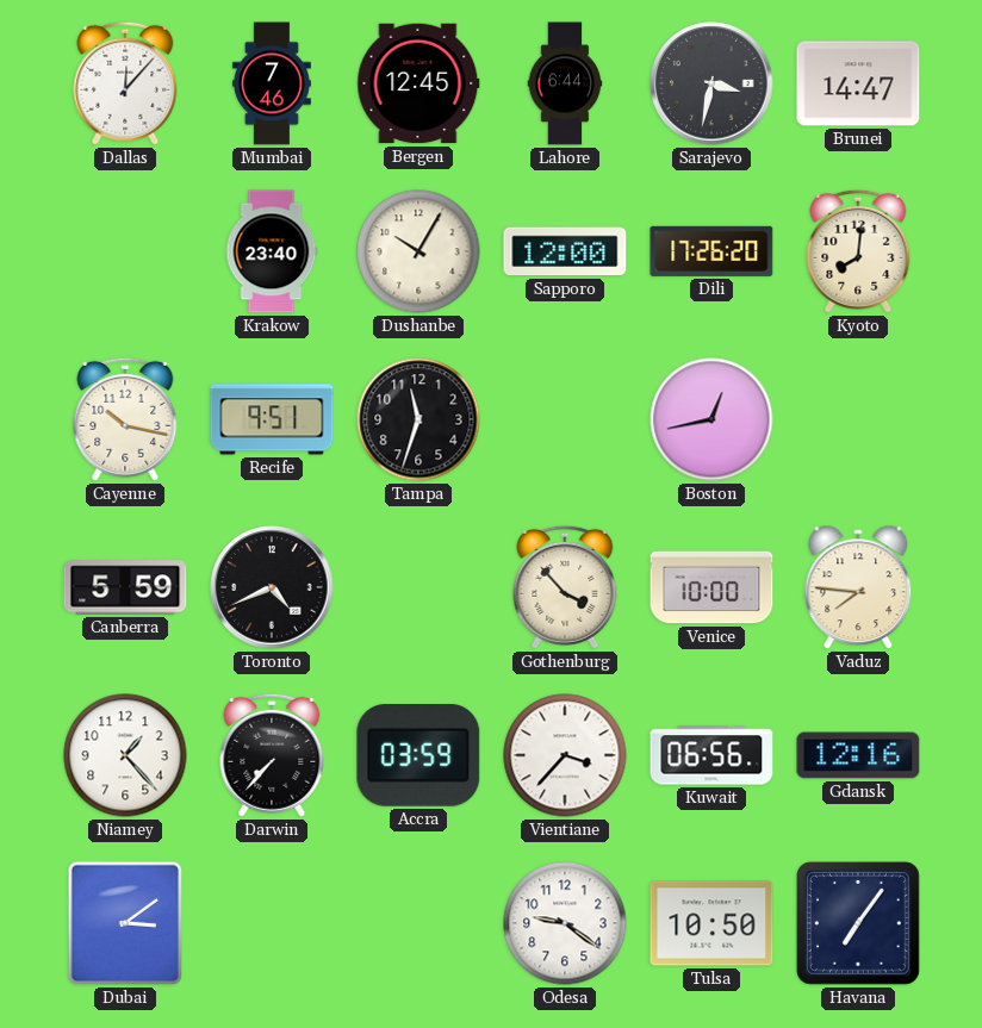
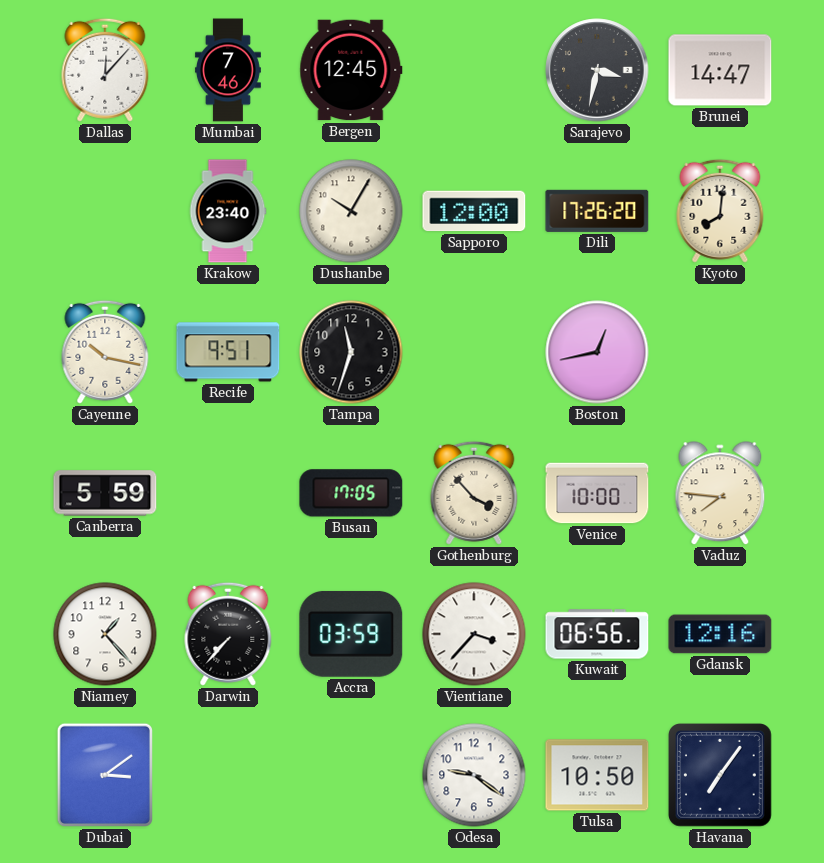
Lahore: 6:44 -> none (565, 83)
Toronto: 4:41 -> none (272, 587)
Busan: none -> 17:05 (351, 493)
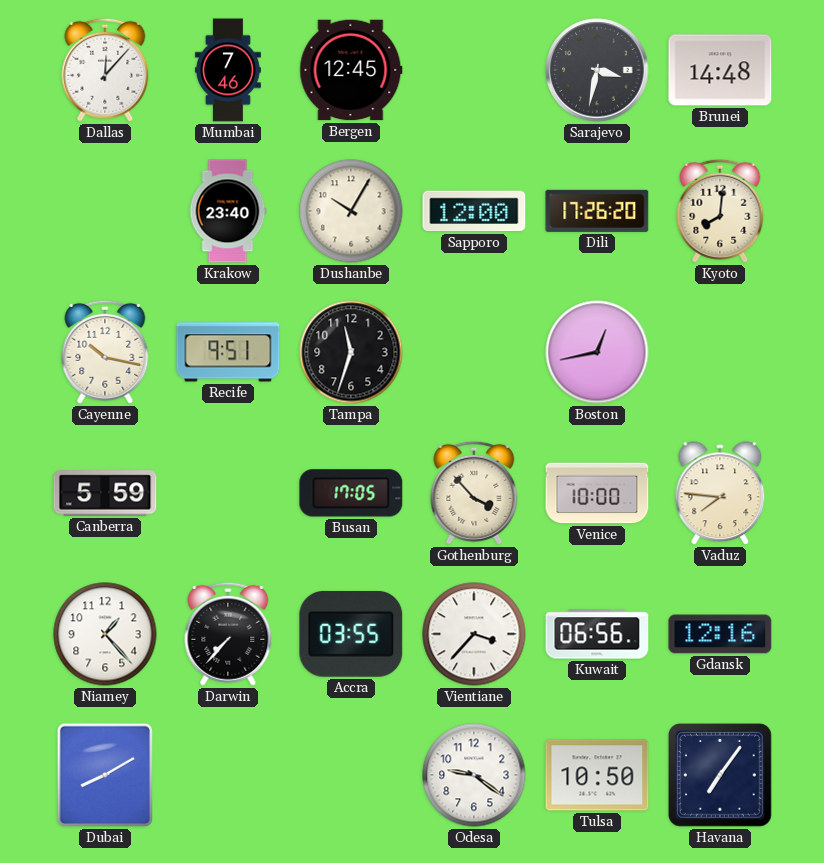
Brunei: 14:47 -> 14:48 (720, 70)
Accra: 03:59 -> 03:55 (351, 634)
Dubai: 3:09 -> 8:10 (105, 775)
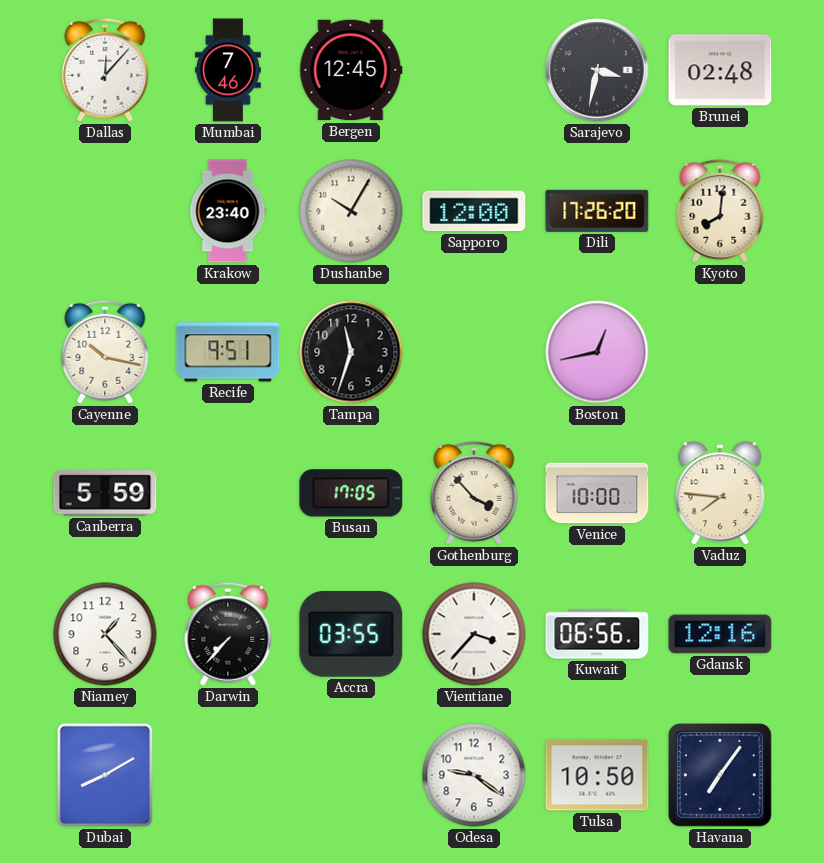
Brunei: 14:48 -> 02:48 (720, 70)
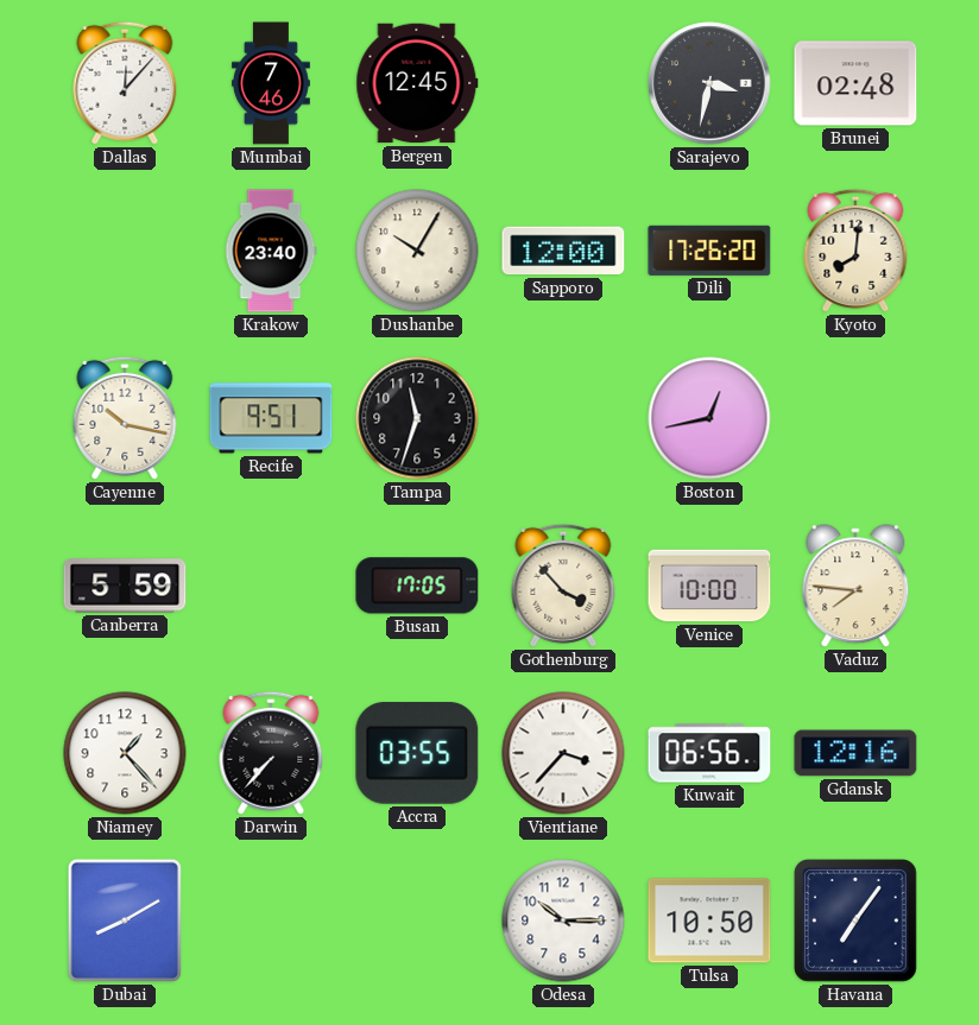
Odesa: 9:21 -> 10:15 (563, 920)
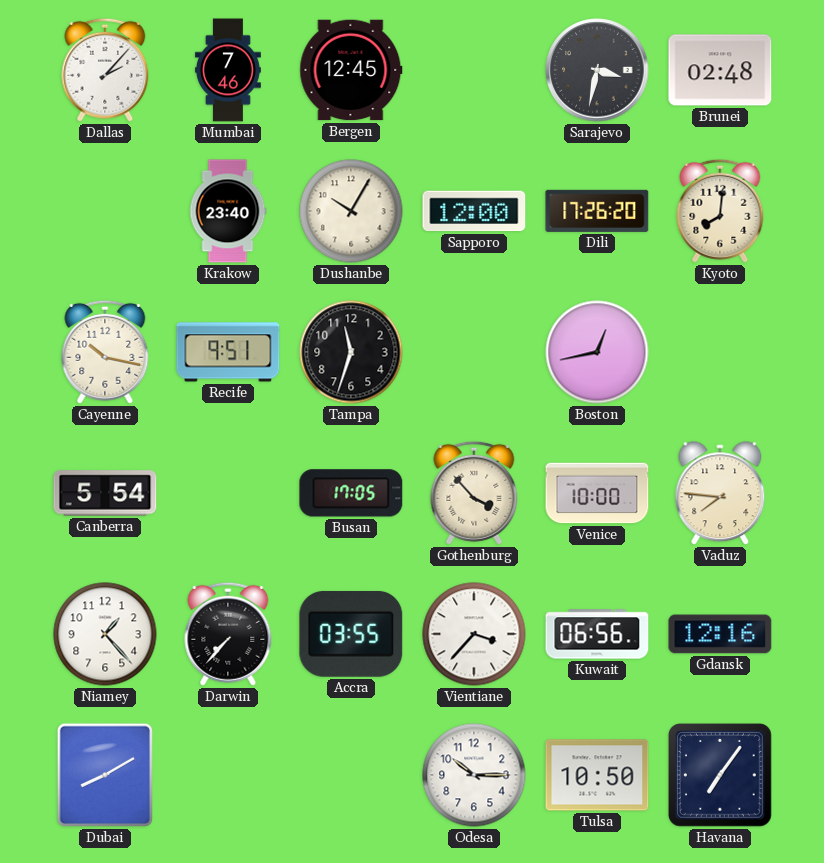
Dallas: 12:07 -> 2:07 (105, 70)
Canberra: 5:59 -> 5:54 (105, 493)
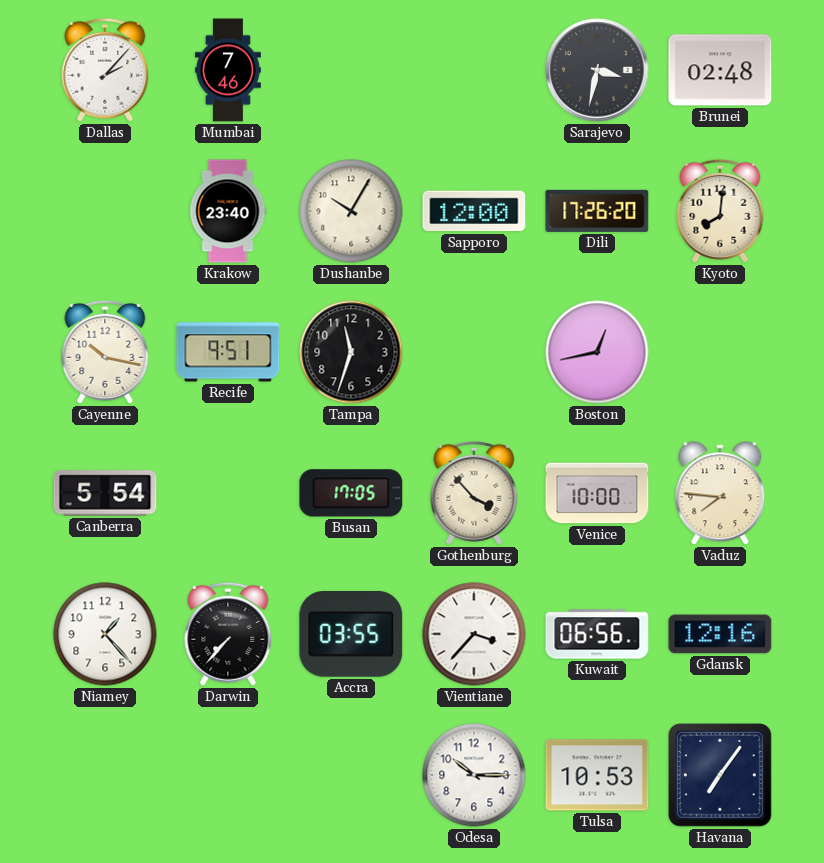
Bergen: 12:45 -> none (351, 70)
Dubai: 8:10 -> none (105, 775)
Tulsa: 10:50 -> 10:53 (597, 775)
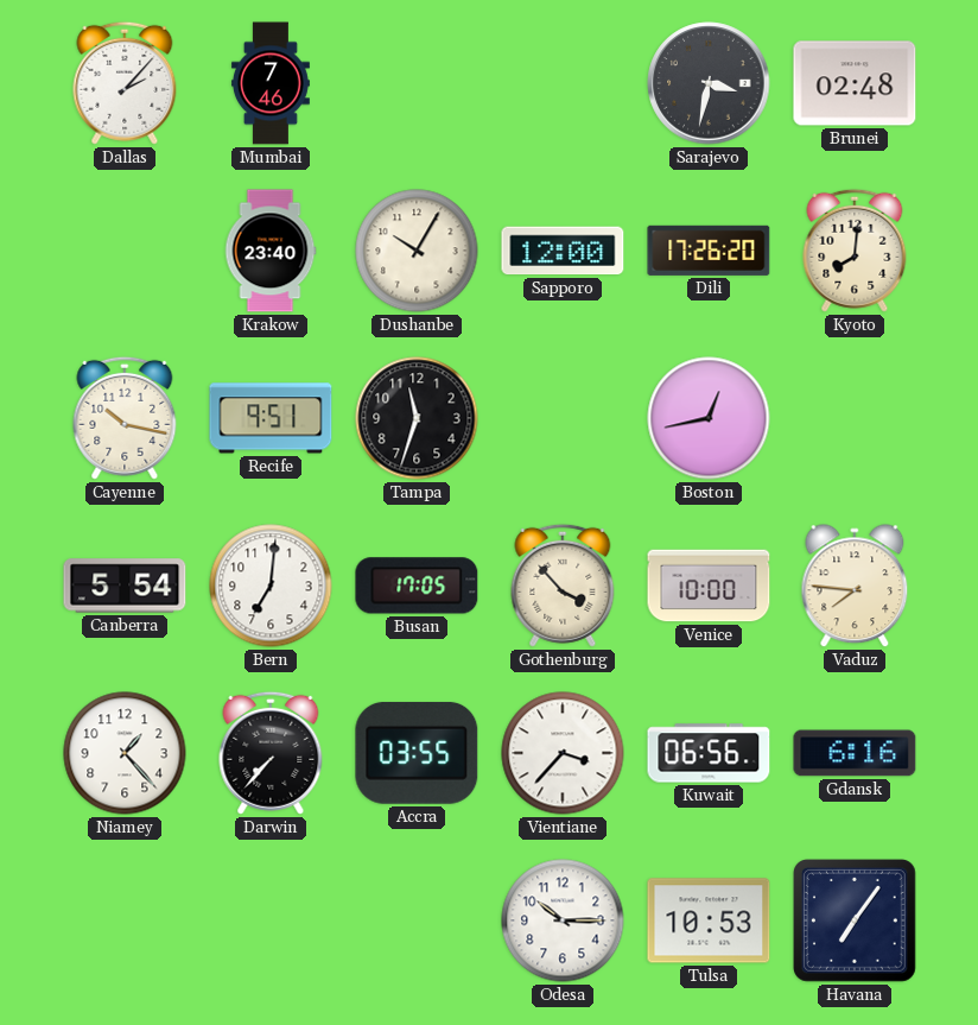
Bern: none -> 7:01 (271, 586)
Gdansk: 12:16 -> 6:16 (855, 753)
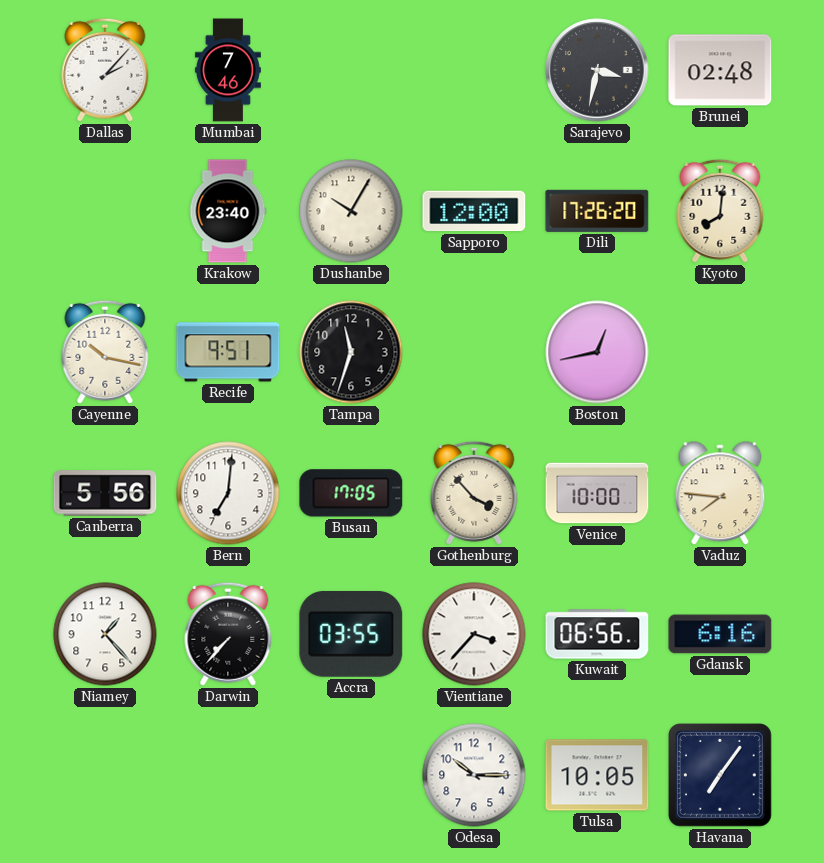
Canberra: 5:54 -> 5:56 (105, 493)
Tulsa: 10:53 -> 10:05 (597, 775)
